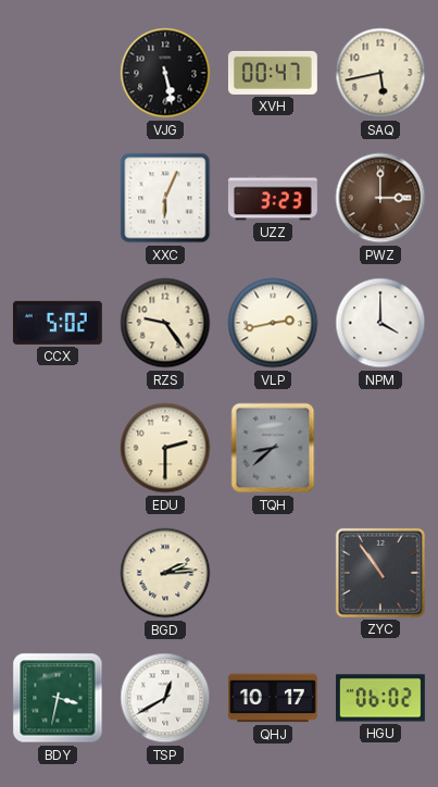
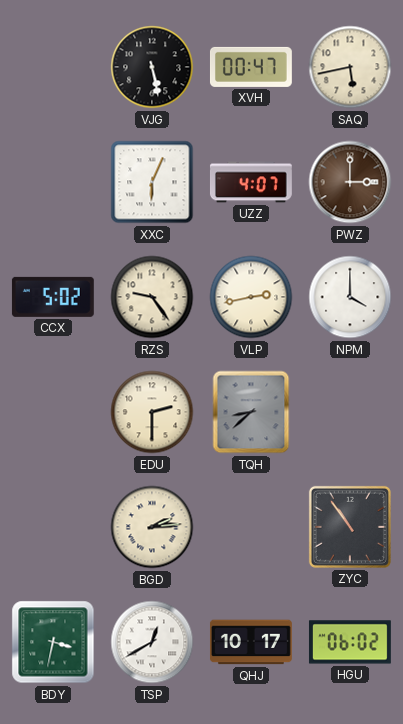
UZZ: 3:23 -> 4:07 (251, 182)
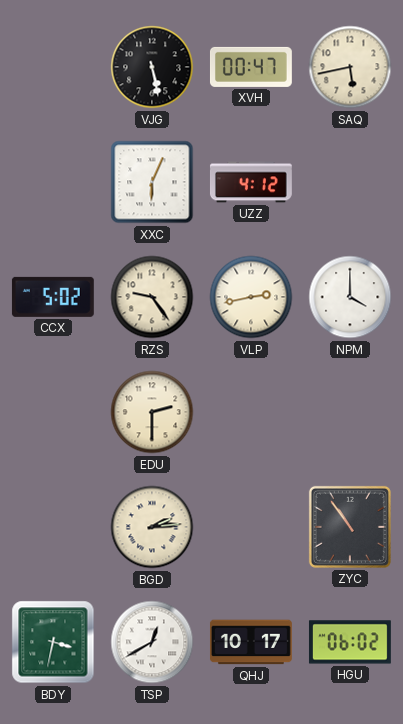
UZZ: 4:07 -> 4:12 (251, 182)
PWZ: 3:00 -> none (350, 182)
TQH: 8:38 -> none (251, 412)
